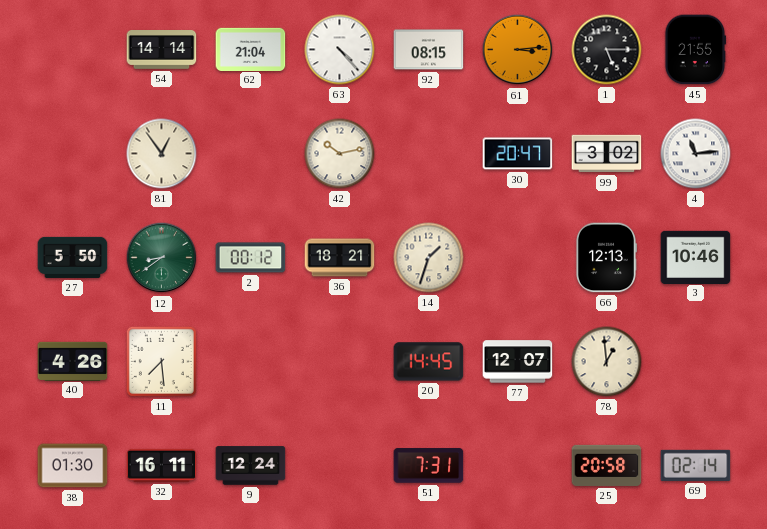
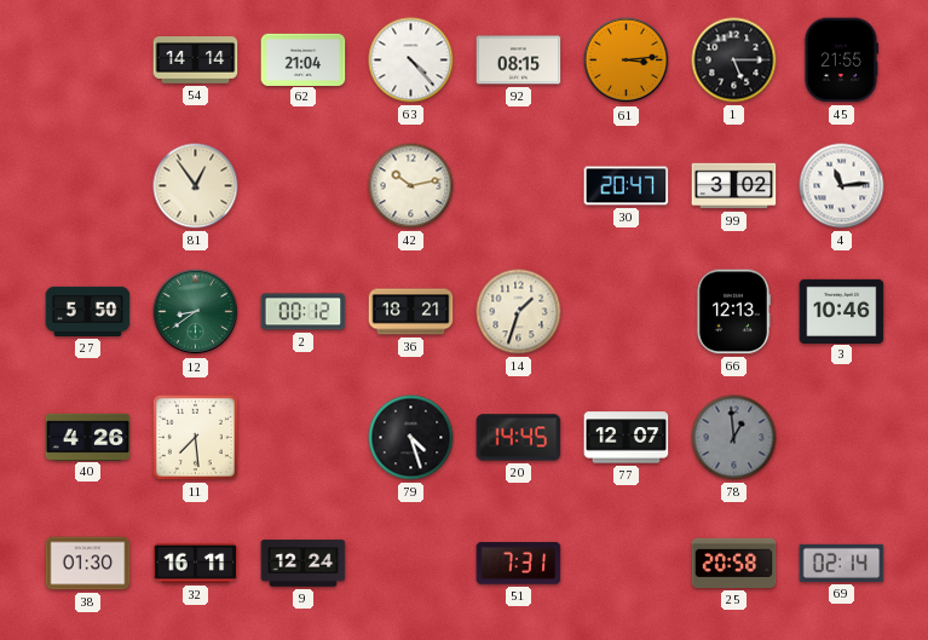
79: none -> 4:27 (411, 438)
78 dial: cream -> grey (734, 438)
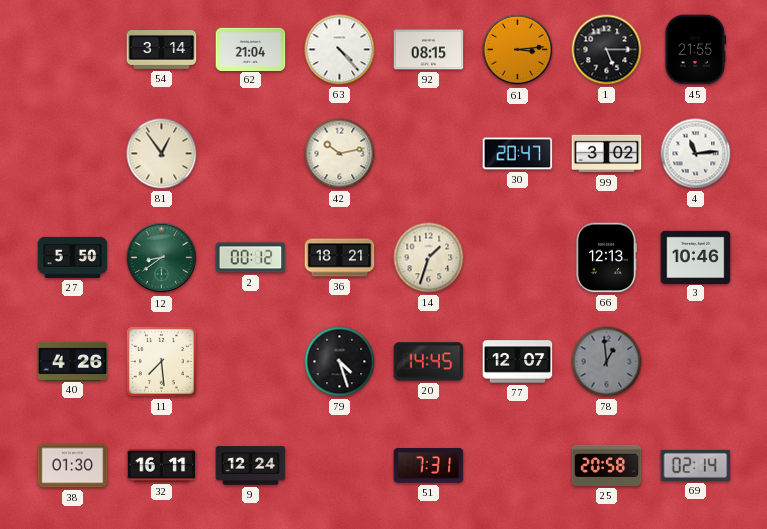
54: 14:14 -> 3:14 (162, 50)
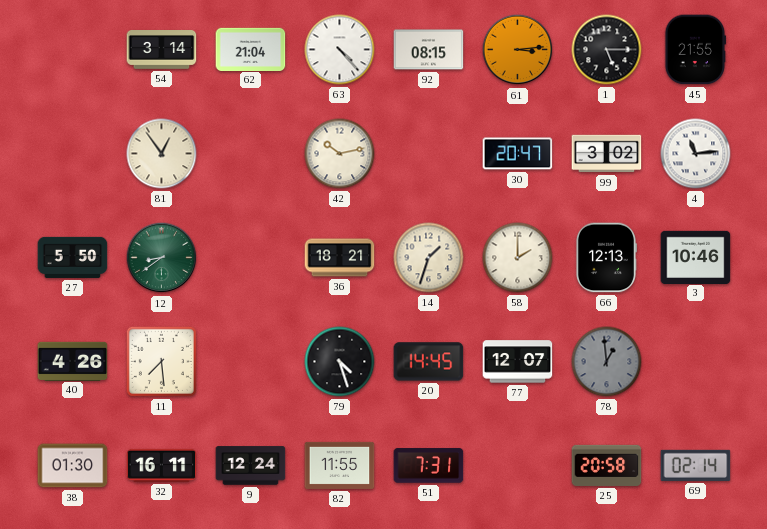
2: 00:12 -> none (251, 258)
58: none -> 2:00 (518, 258)
82: none -> 11:55 (340, 465)
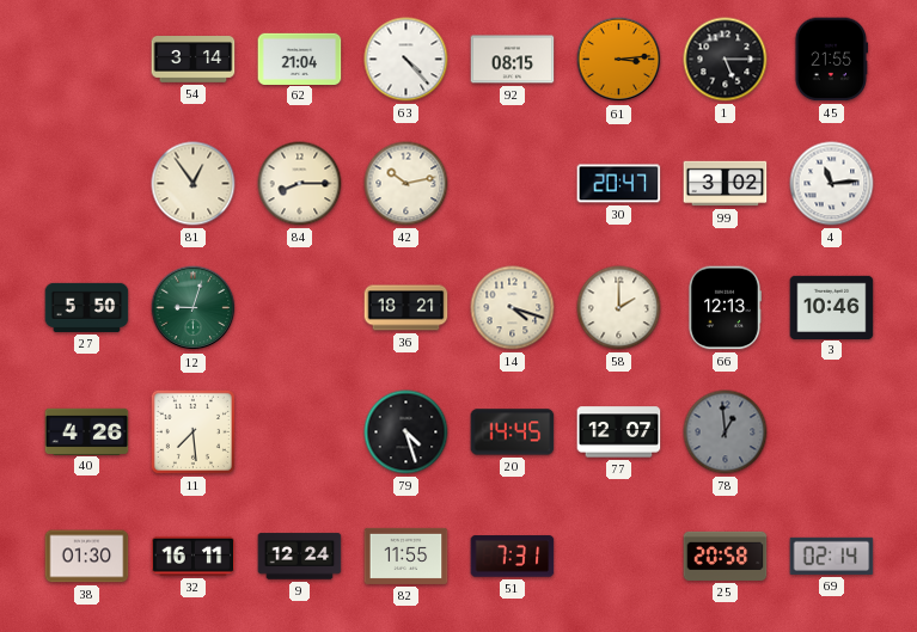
84: none -> 8:15 (300, 184)
12: 8:39 -> 9:03 (194, 308)
14: 1:33 -> 4:18 (513, 308)
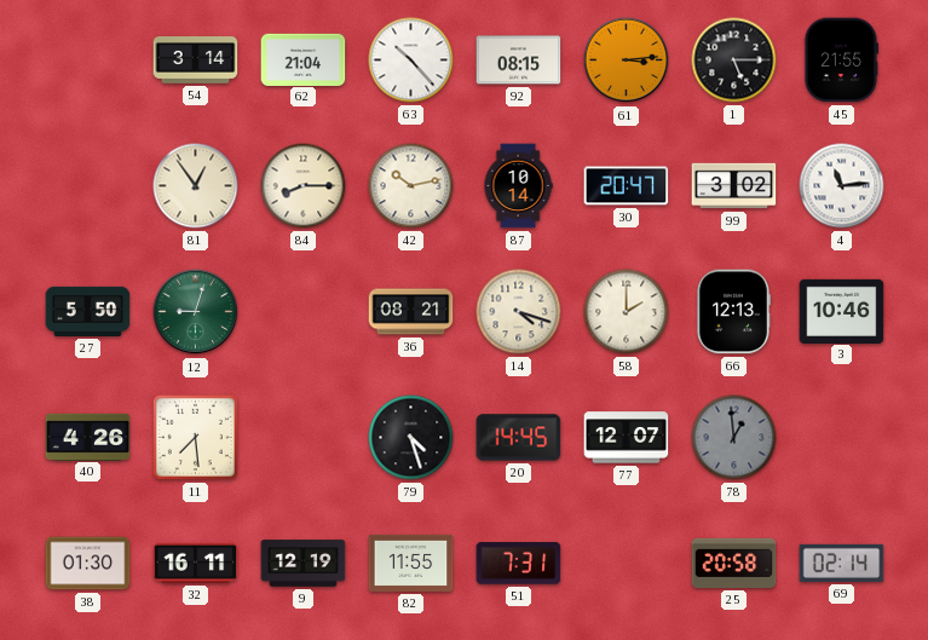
63: 4:23 -> 10:23 (411, 60)
87: none -> 10:14 (518, 186)
36: 18:21 -> 08:21 (411, 312)
9: 12:24 -> 12:19 (304, 564)
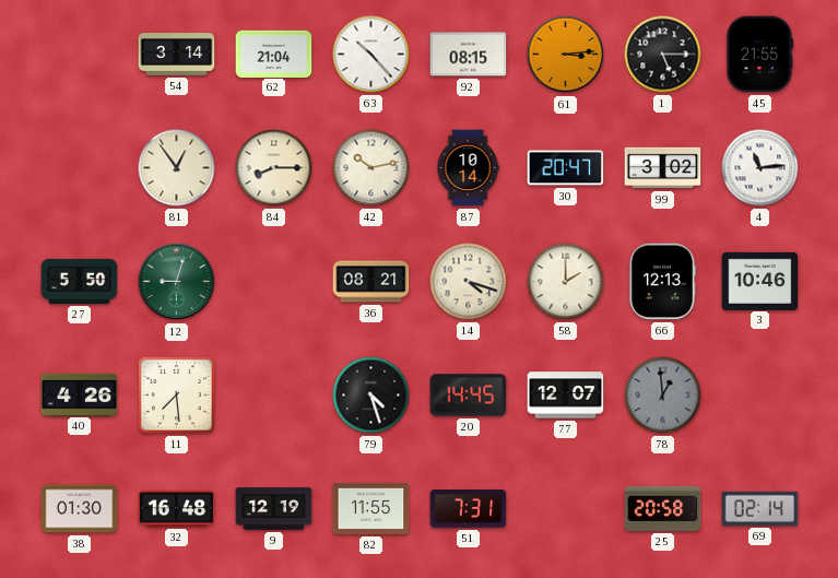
32: 16:11 -> 16:48 (177, 508)
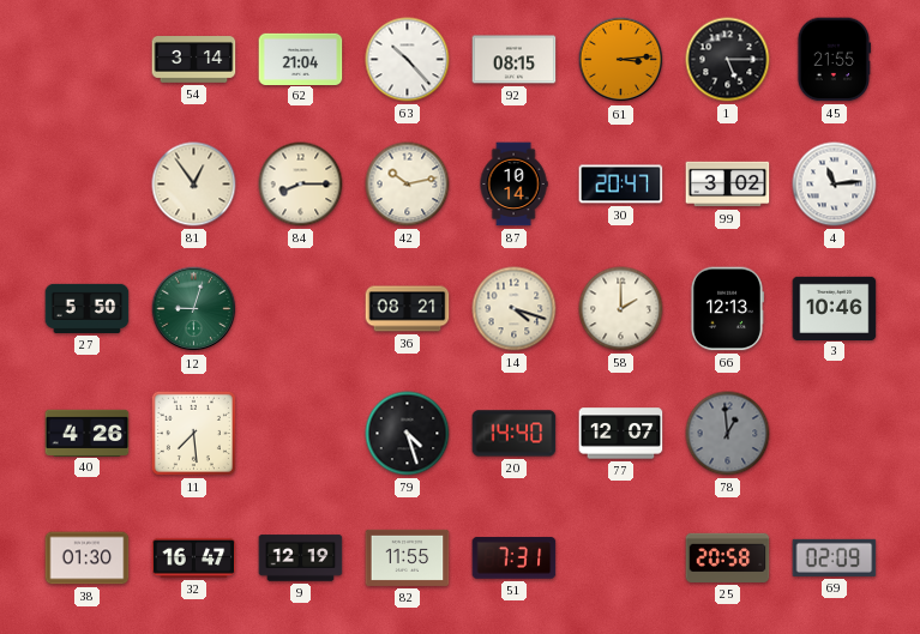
20: 14:45 -> 14:40 (515, 434)
32: 16:48 -> 16:47 (194, 557)
69: 02:14 -> 02:09 (835, 557)
